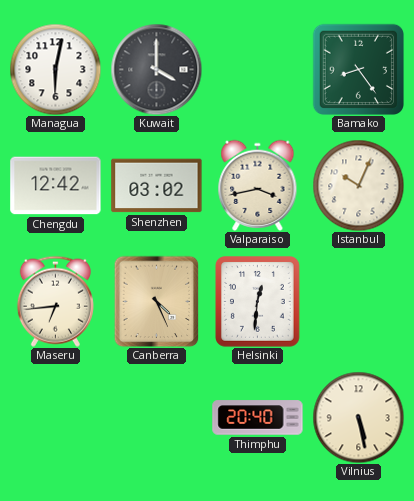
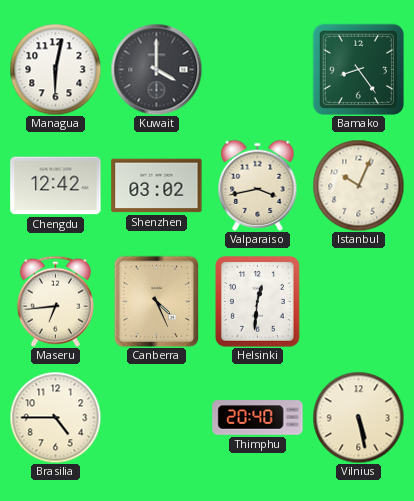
Brasilia: none -> 4:45 (55, 417)
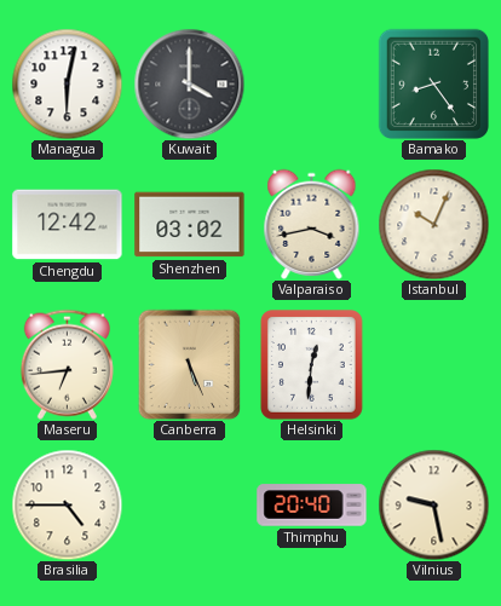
Canberra: 4:26 -> 5:26 (190, 364)
Vilnius: 5:28 -> 9:28 (433, 504)
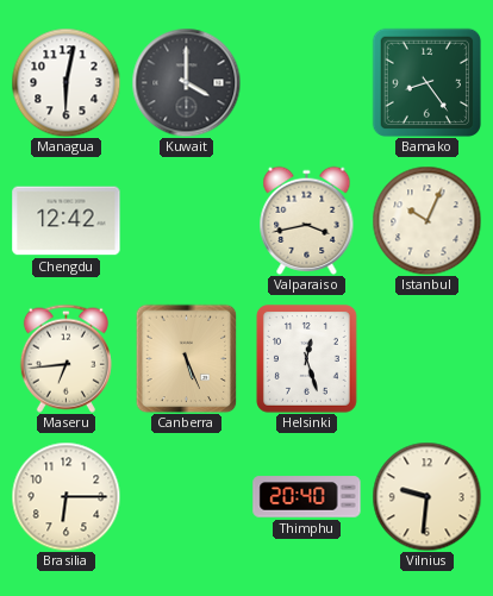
Shenzhen: 03:02 -> none (190, 225)
Helsinki: 12:31 -> 12:27 (307, 359)
Brasilia: 4:45 -> 6:15 (65, 496)
Vilnius: 9:28 -> 9:31 (426, 496)
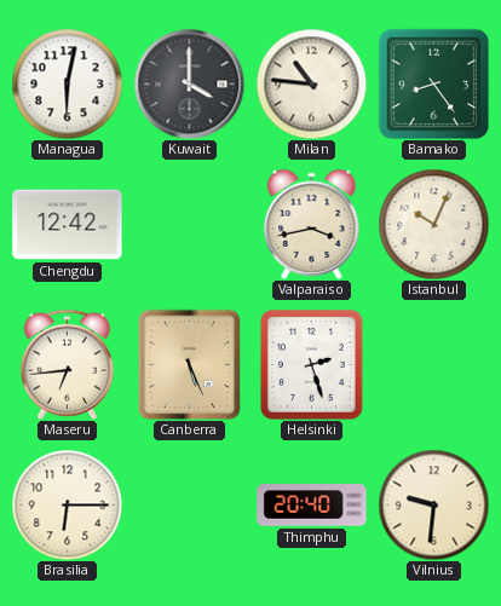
Milan: none -> 10:46 (311, 83)
Helsinki: 12:27 -> 2:27 (312, 365)
